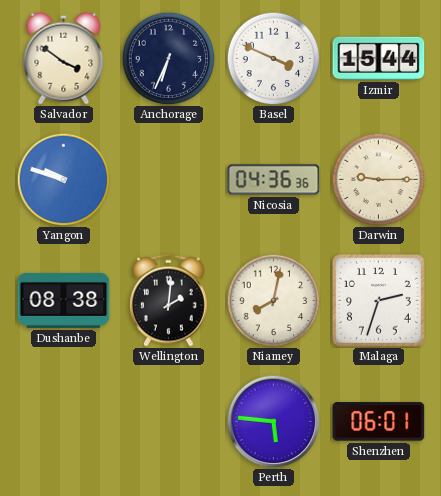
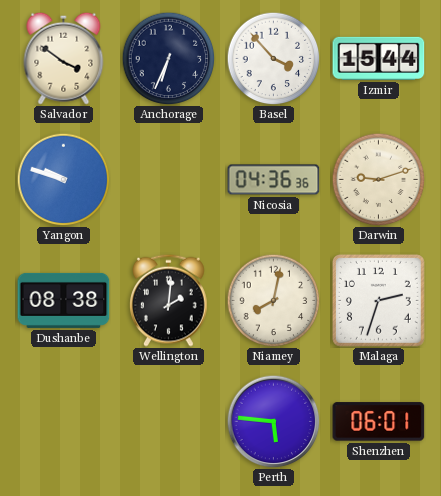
Basel: 3:49 -> 3:53 (273, 58)
Darwin: 9:15 -> 9:12 (378, 179)
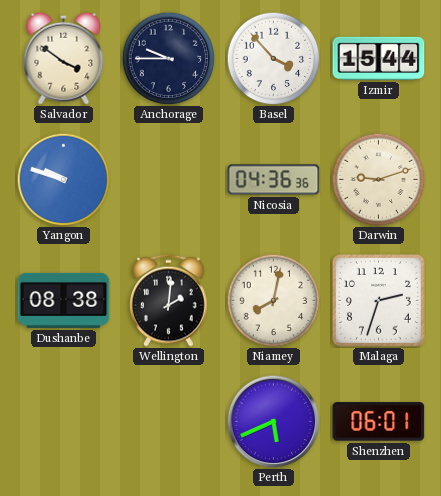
Anchorage: 6:34 -> 9:45 (168, 58)
Perth: 5:46 -> 5:41 (273, 421)
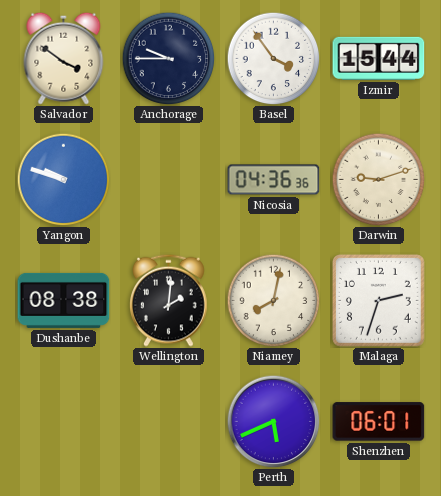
Basel: 3:53 -> 3:54 (273, 58)
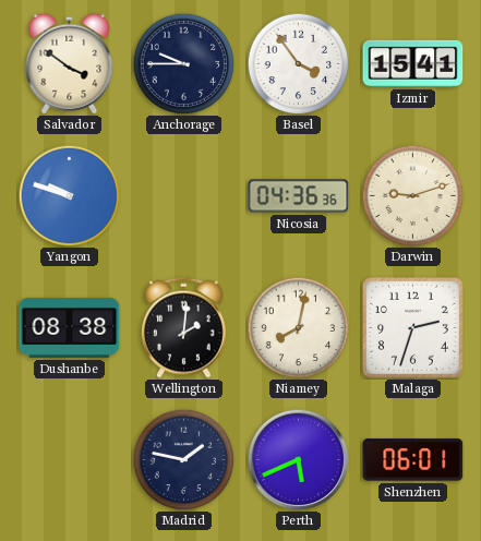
Izmir: 15:44 -> 15:41 (413, 63)
Madrid: none -> 1:47 (183, 459)
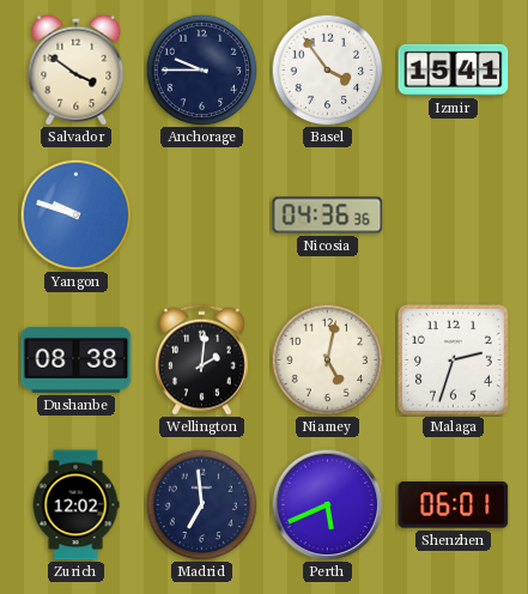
Darwin: 9:12 -> none (412, 195)
Niamey: 8:02 -> 5:02 (327, 359)
Zurich: none -> 12:02 (75, 505)
Madrid: 1:47 -> 6:59 (201, 504)
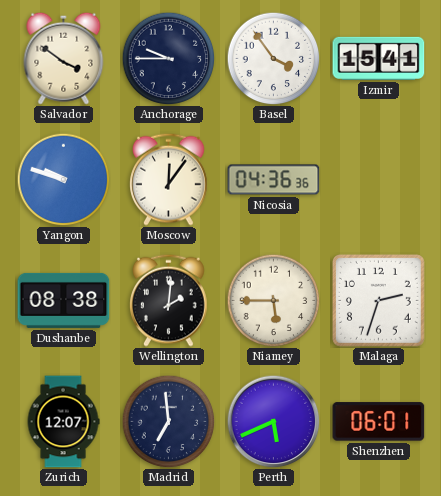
Moscow: none -> 12:06 (169, 179)
Niamey: 5:02 -> 5:45 (273, 300)
Zurich: 12:02 -> 12:07 (63, 422)
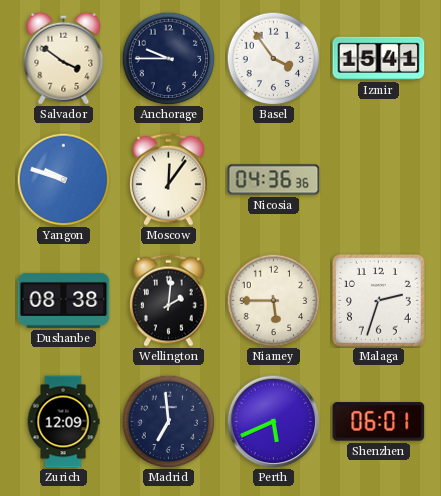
Zurich: 12:07 -> 12:09 (63, 422)
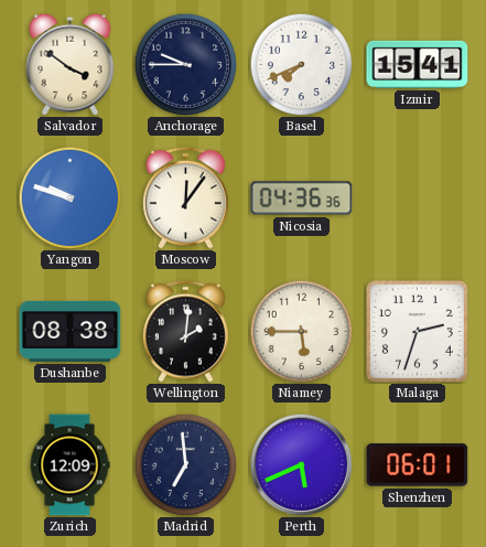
Basel: 3:54 -> 7:41 (301, 64)
